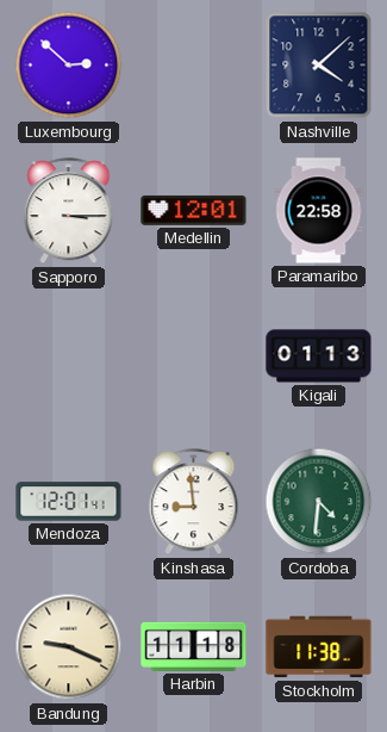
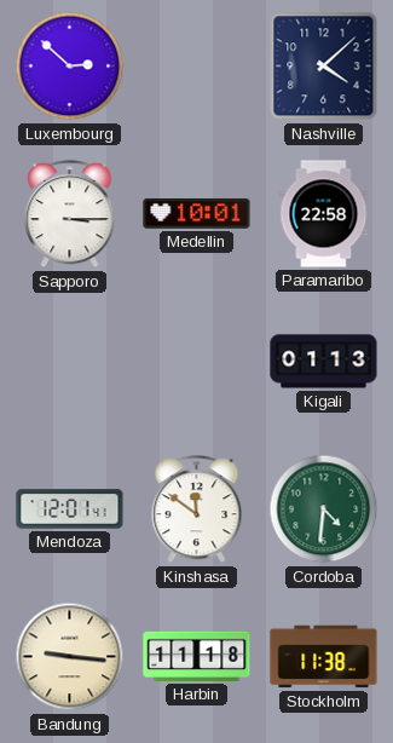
Medellin: 12:01 -> 10:01 (197, 213)
Kinshasa: 8:59 -> 11:51 (197, 509)
Bandung: 9:19 -> 9:16 (70, 657)
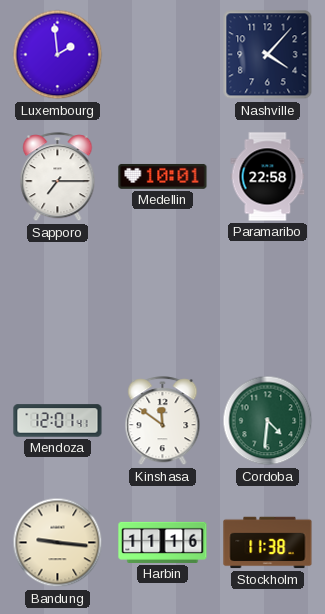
Luxembourg: 2:52 -> 1:59 (58, 55)
Nashville: 4:08 -> 4:07 (268, 55)
Sapporo: 3:15 -> 7:15 (58, 177)
Kigali: 01:13 -> none (324, 362)
Harbin: 11:18 -> 11:16 (163, 542)
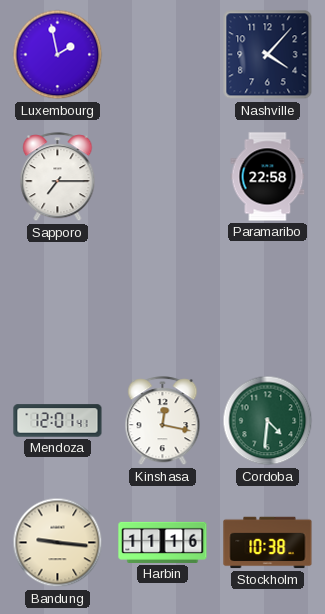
Luxembourg: 1:59 -> 1:58 (58, 55)
Medellin: 10:01 -> none (163, 176)
Kinshasa: 11:51 -> 12:17 (163, 421)
Stockholm: 11:38 -> 10:38 (268, 543)
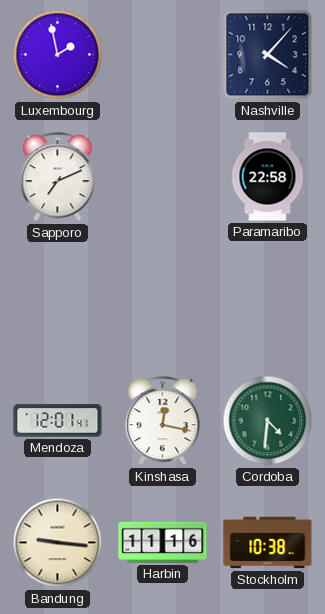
Sapporo: 7:15 -> 7:11 (58, 177)
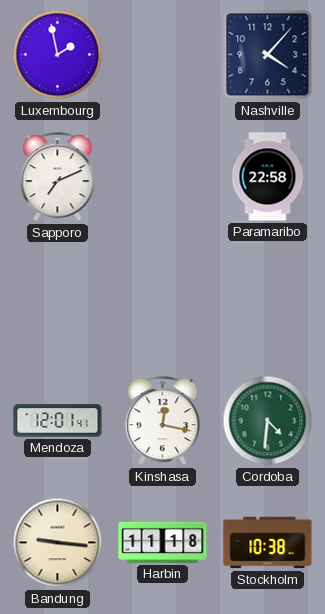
Harbin: 11:16 -> 11:18 (163, 542)
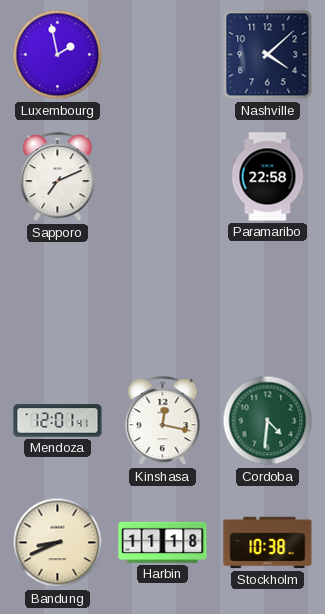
Nashville: 4:07 -> 4:08 (268, 55)
Bandung: 9:16 -> 8:41 (58, 543)
